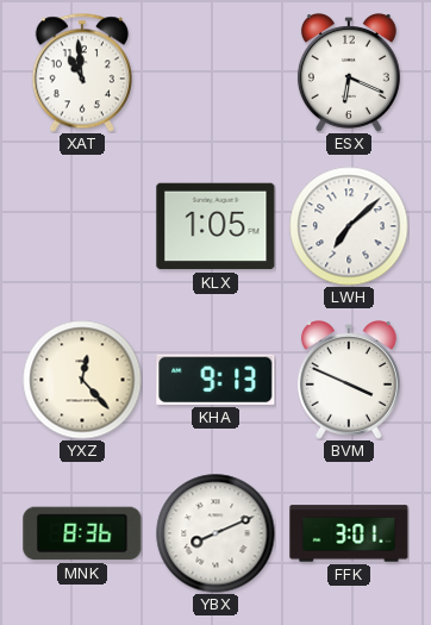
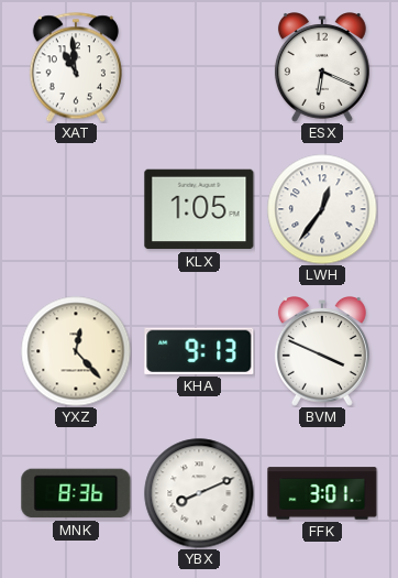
LWH: 7:08 -> 12:36 (322, 209)
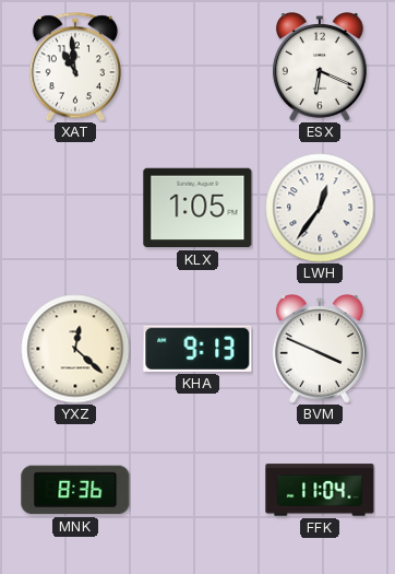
YXZ: 12:23 -> 12:22 (75, 349)
YBX: 8:11 -> none (199, 493)
FFK: 3:01 -> 11:04 (320, 490)
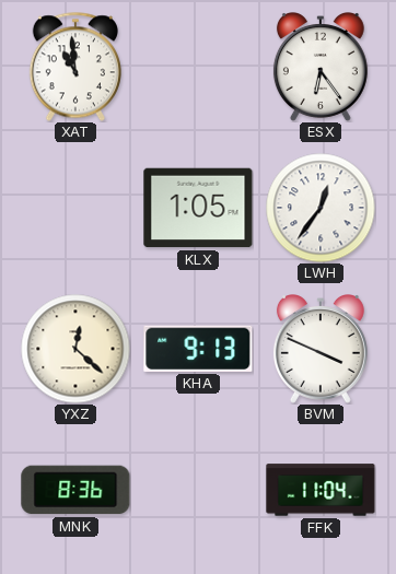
ESX: 6:19 -> 6:24 (321, 68)
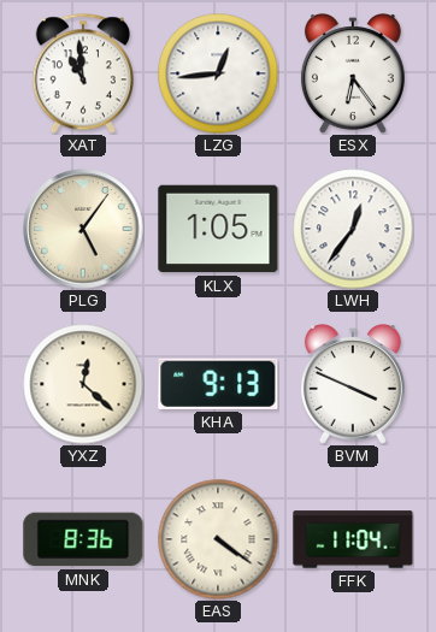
LZG: none -> 12:44 (218, 73)
PLG: none -> 5:06 (83, 229)
EAS: none -> 4:21 (218, 539)
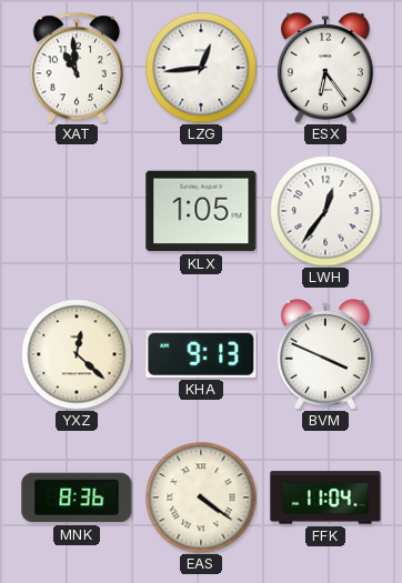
PLG: 5:06 -> none (83, 229)
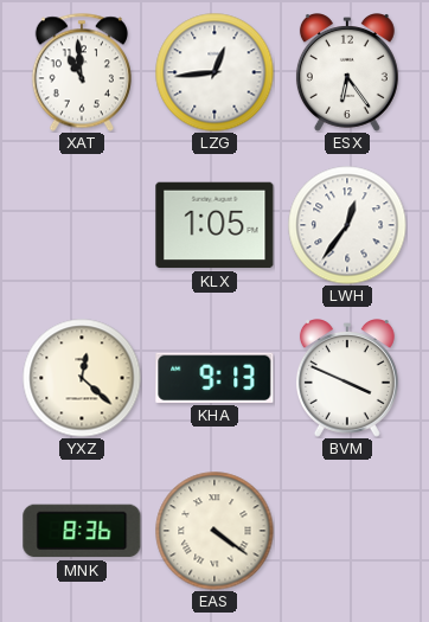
FFK: 11:04 -> none (325, 497)
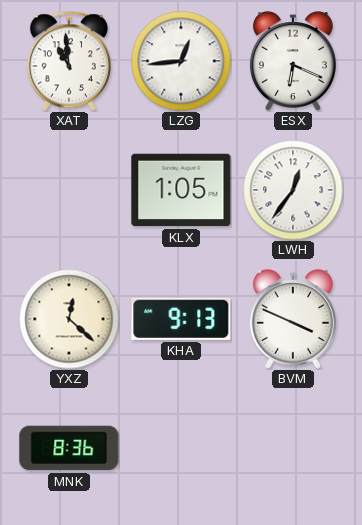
ESX: 6:24 -> 6:19 (293, 62)
EAS: 4:21 -> none (214, 531)
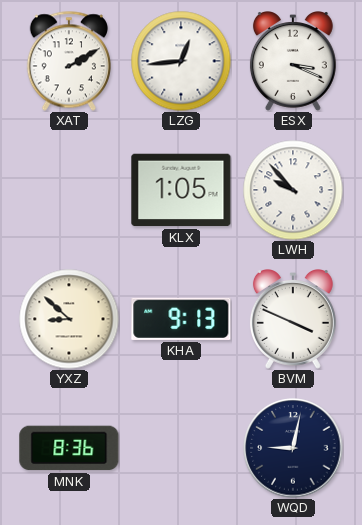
XAT: 10:59 -> 2:10 (69, 61)
ESX: 6:19 -> 3:19 (293, 62)
LWH: 12:36 -> 9:53 (293, 190)
YXZ: 12:22 -> 8:52 (69, 319)
WQD: none -> 9:02 (293, 448)
